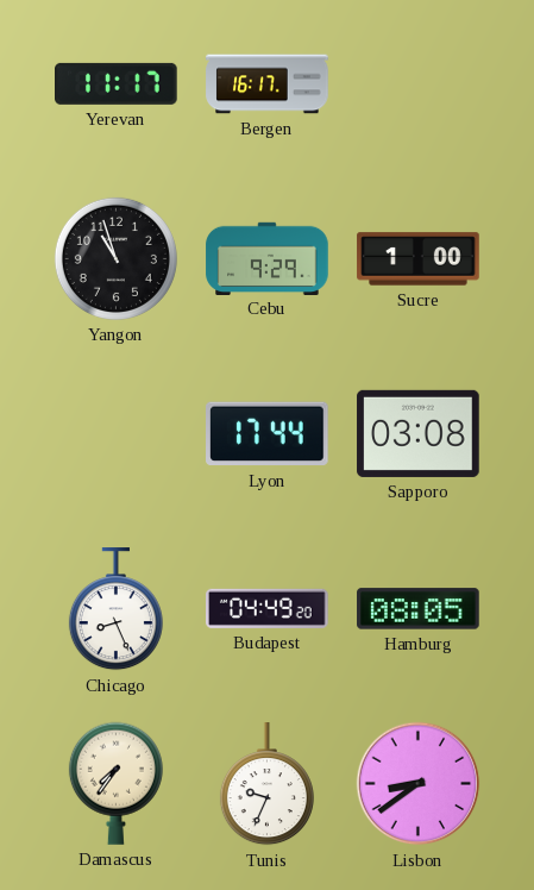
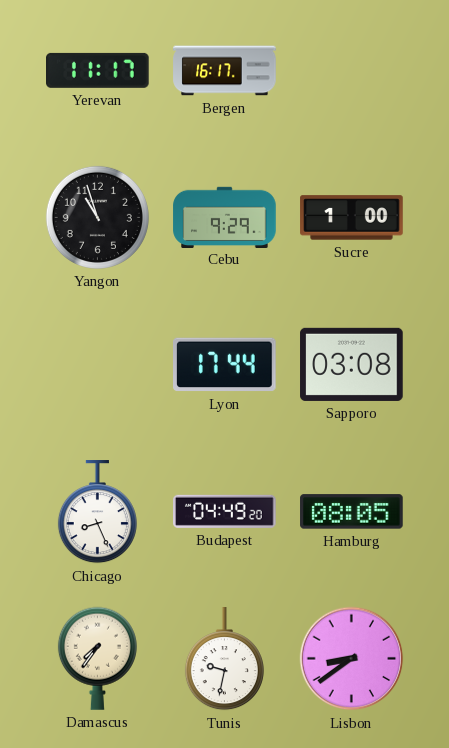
Tunis: 9:34 -> 9:32 (224, 659)
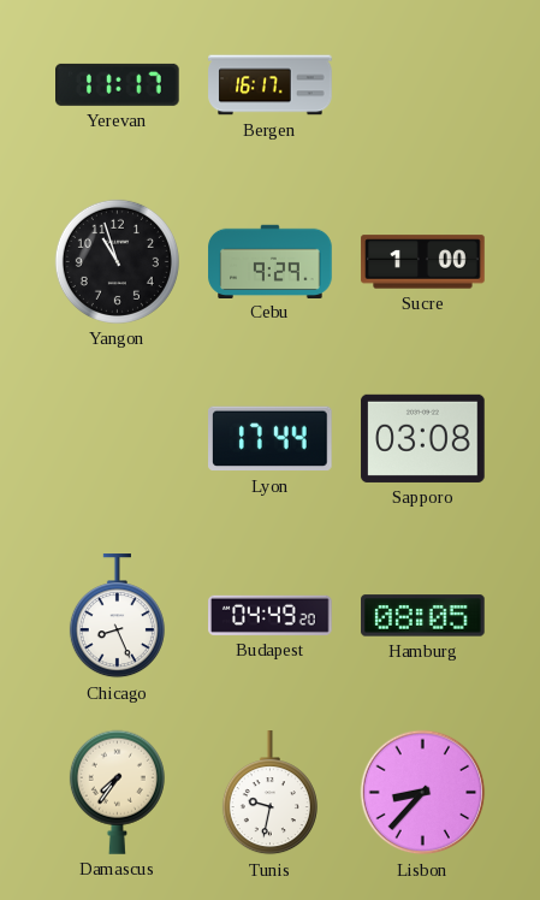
Lisbon: 8:39 -> 8:37 (423, 793)
